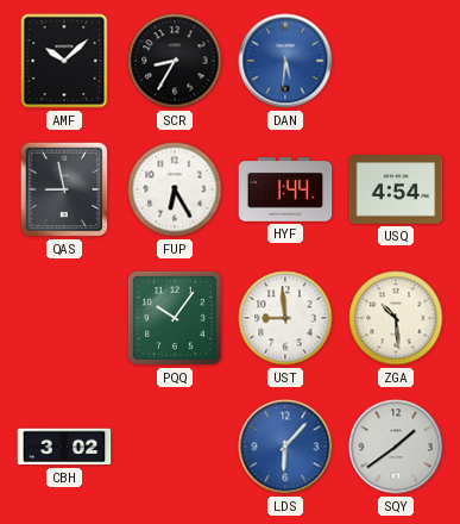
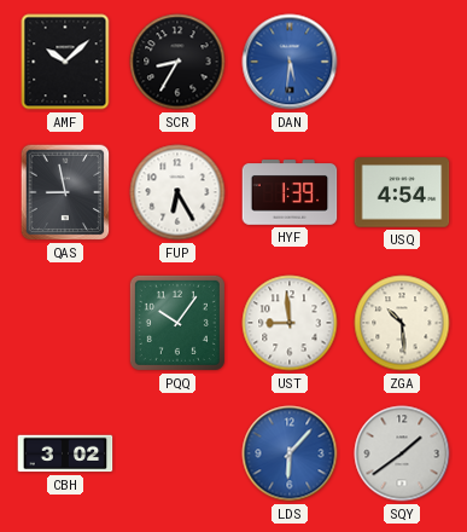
HYF: 1:44 -> 1:39 (290, 192)
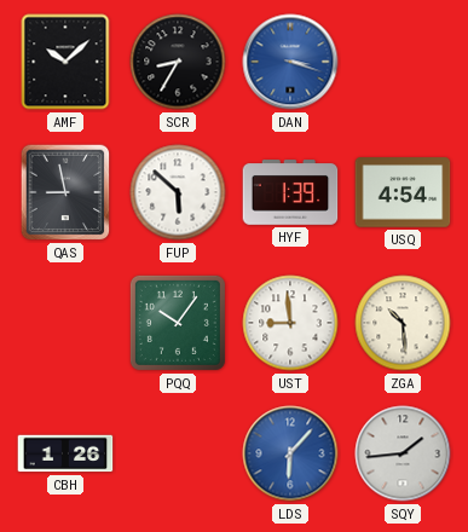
DAN: 5:31 -> 3:18 (290, 62)
FUP: 6:25 -> 5:52 (178, 192)
CBH: 3:02 -> 1:26 (65, 453)
SQY: 1:39 -> 1:44 (403, 453)
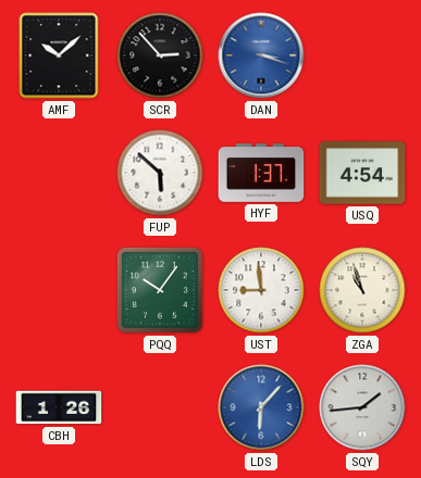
SCR: 8:35 -> 2:53 (160, 55)
QAS: 8:58 -> none (65, 192)
HYF: 1:39 -> 1:37 (261, 173)
ZGA: 10:29 -> 10:57 (362, 290)
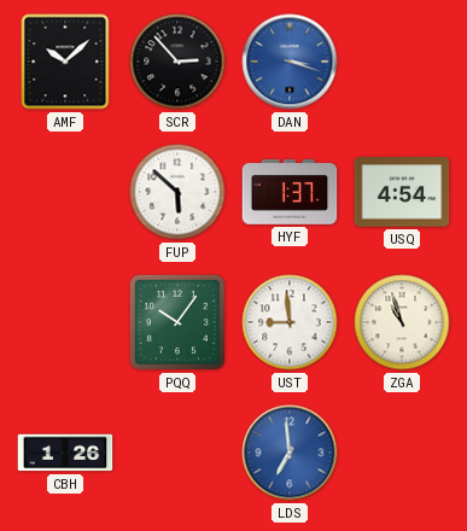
LDS: 6:07 -> 6:59 (290, 453)
SQY: 1:44 -> none (362, 407)
